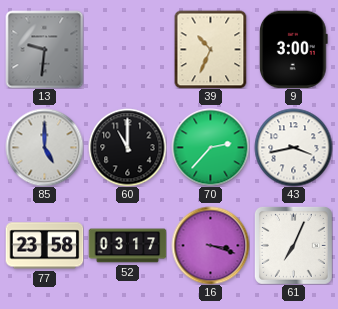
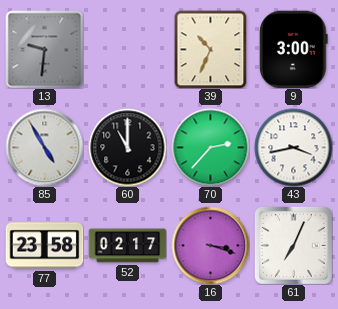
85: 5:00 -> 4:55 (44, 147)
52: 03:17 -> 02:17 (127, 246)
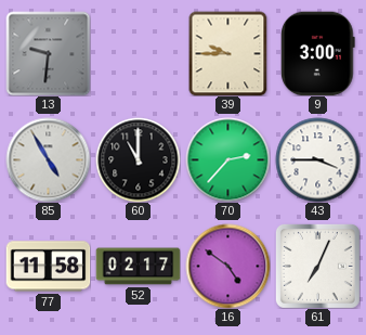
39: 10:34 -> 9:45 (228, 53)
43: 3:43 -> 3:45 (317, 159)
77: 23:58 -> 11:58 (48, 267)
16: 3:18 -> 4:51 (227, 266)
